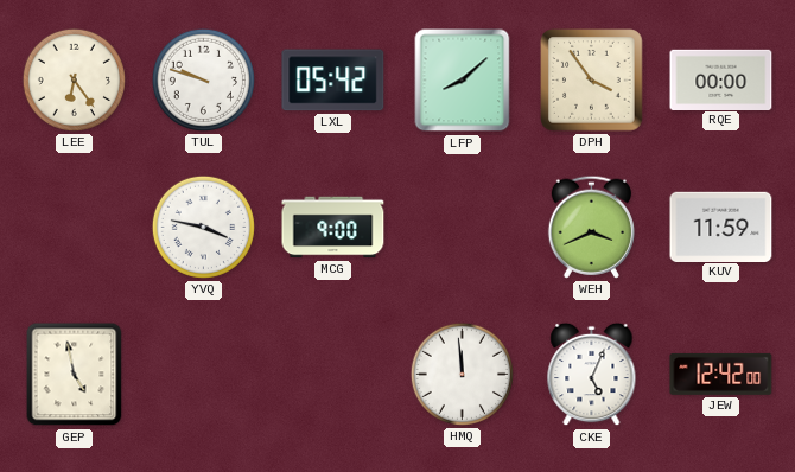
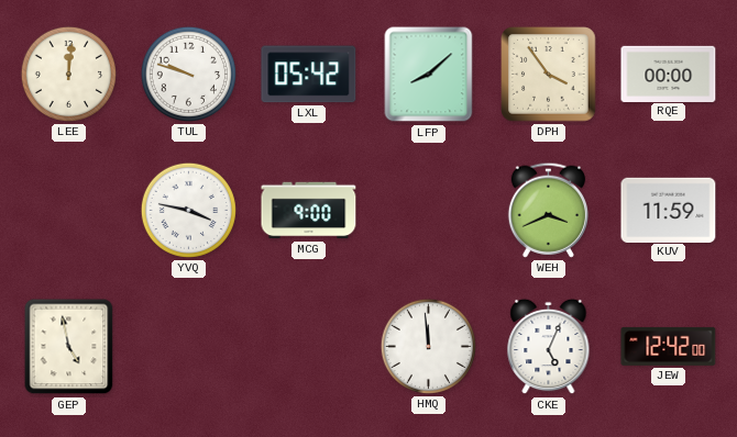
LEE: 6:24 -> 12:01 (68, 74)
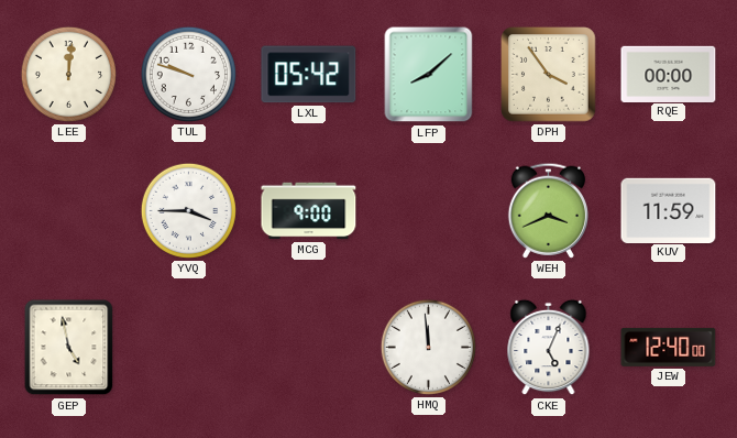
YVQ: 3:47 -> 3:45 (188, 210)
JEW: 12:42 -> 12:40 (669, 347)
